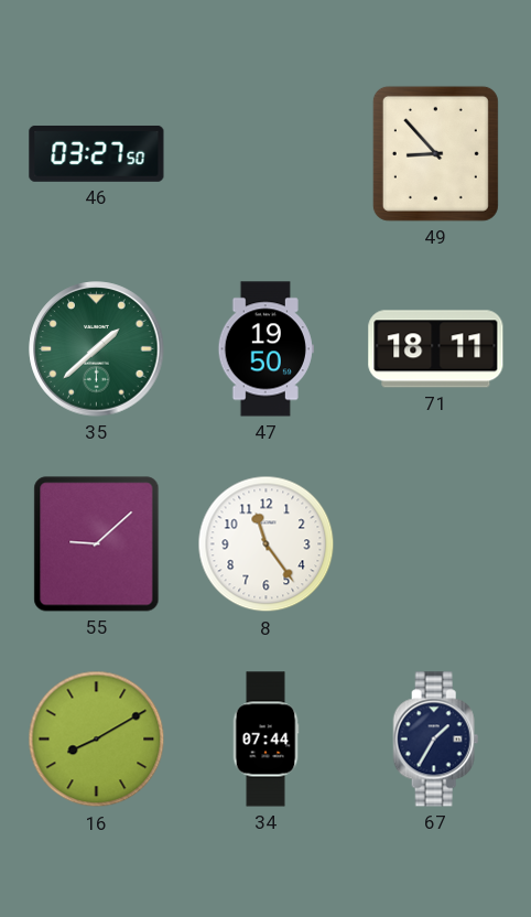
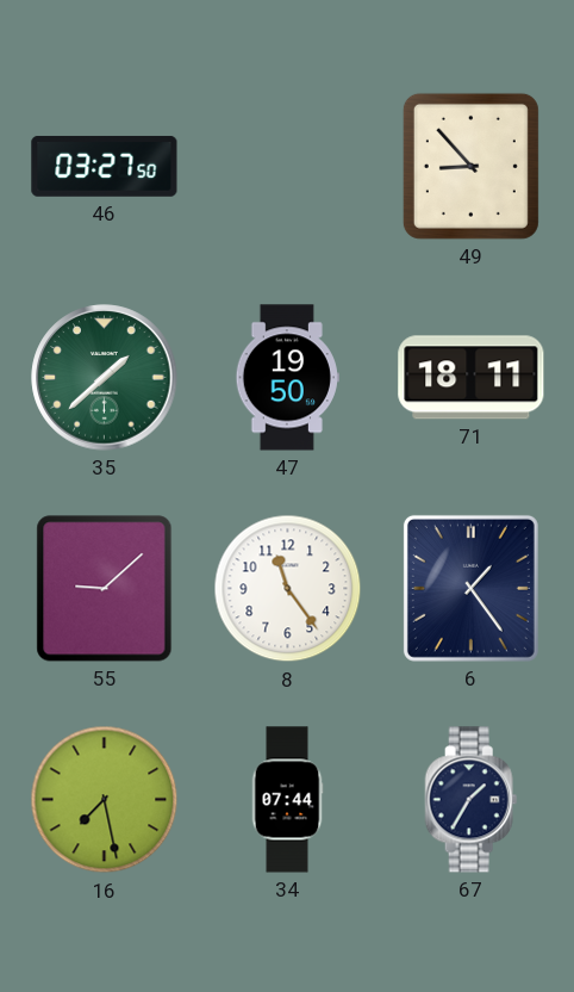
6: none -> 1:24 (470, 588)
16: 8:10 -> 7:28 (105, 800)
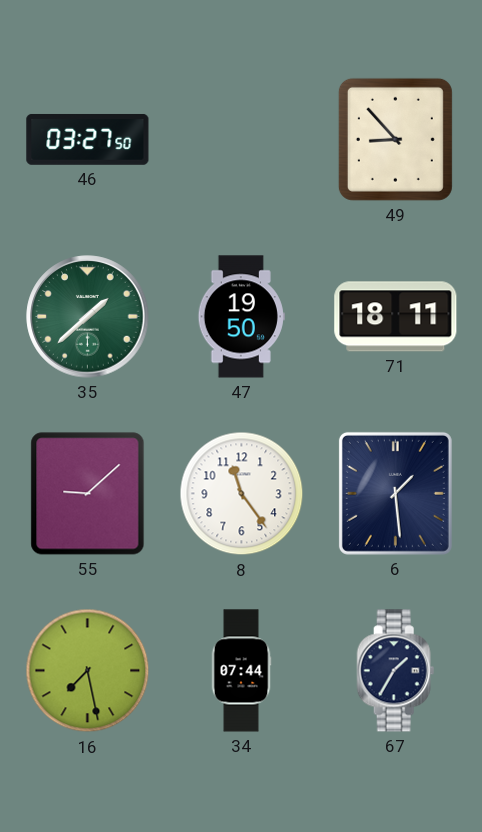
6: 1:24 -> 1:29 (395, 493)
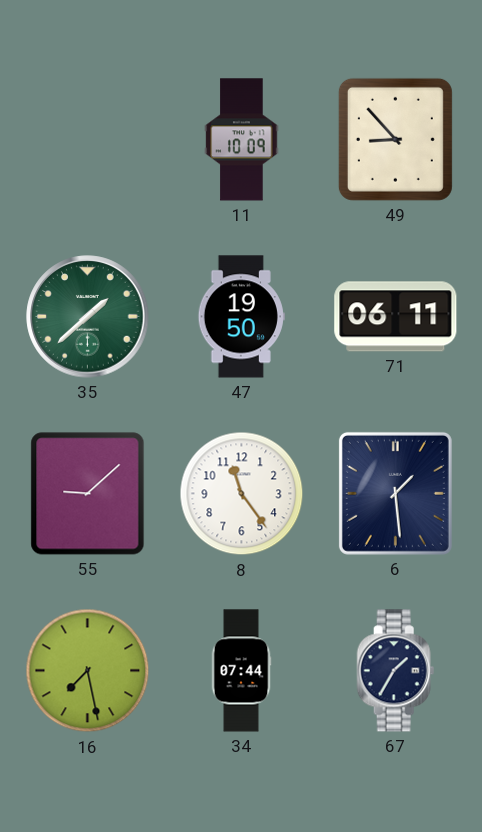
46: 03:27 -> none (88, 139)
11: none -> 10:09 (242, 140)
71: 18:11 -> 06:11 (396, 317)
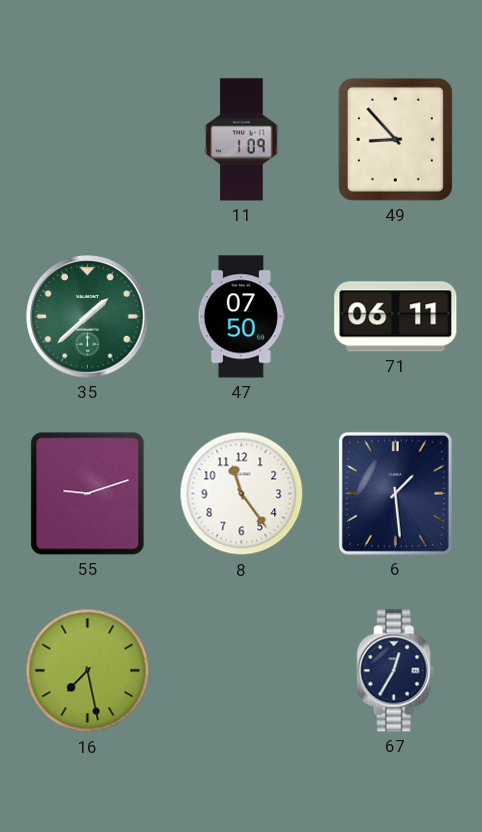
11: 10:09 -> 1:09 (242, 140)
47: 19:50 -> 07:50 (241, 317)
55: 9:08 -> 9:12 (88, 494)
34: 07:44 -> none (241, 671)
67: 1:35 -> 12:35 (396, 671)
